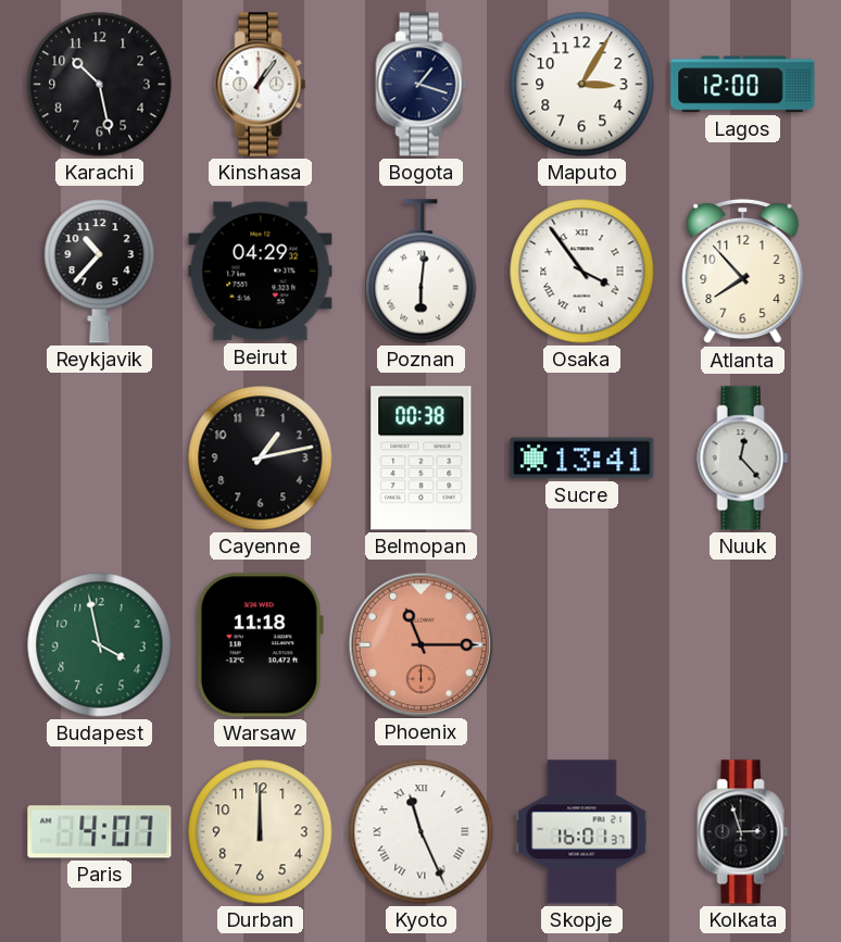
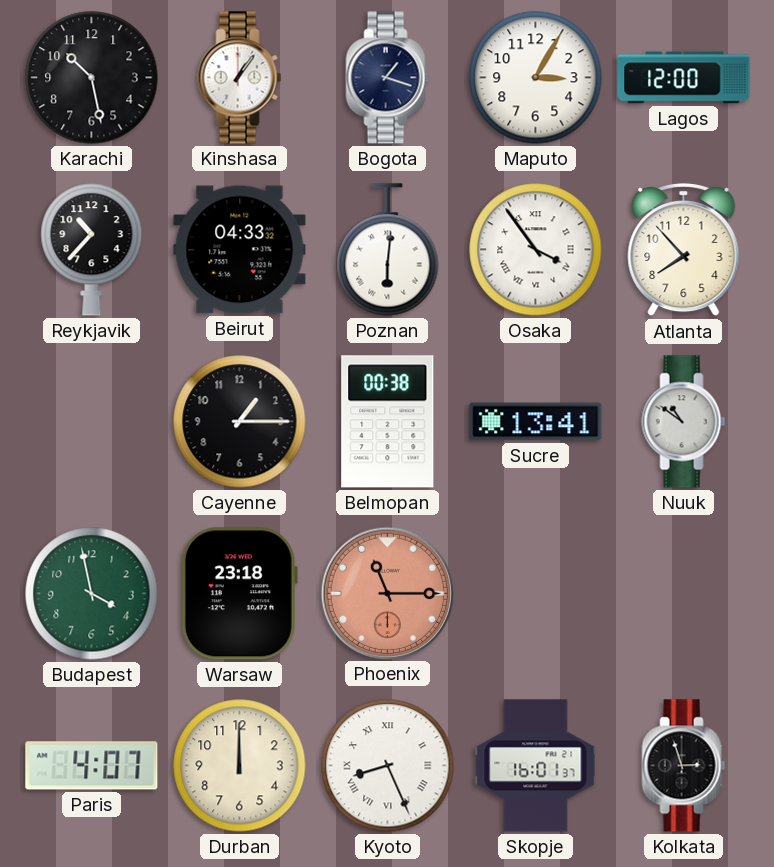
Beirut: 04:29 -> 04:33 (240, 250)
Cayenne: 1:13 -> 1:15 (240, 422)
Nuuk: 12:23 -> 10:51 (684, 422)
Warsaw: 11:18 -> 23:18 (239, 594)
Kyoto: 11:26 -> 8:26 (388, 766)
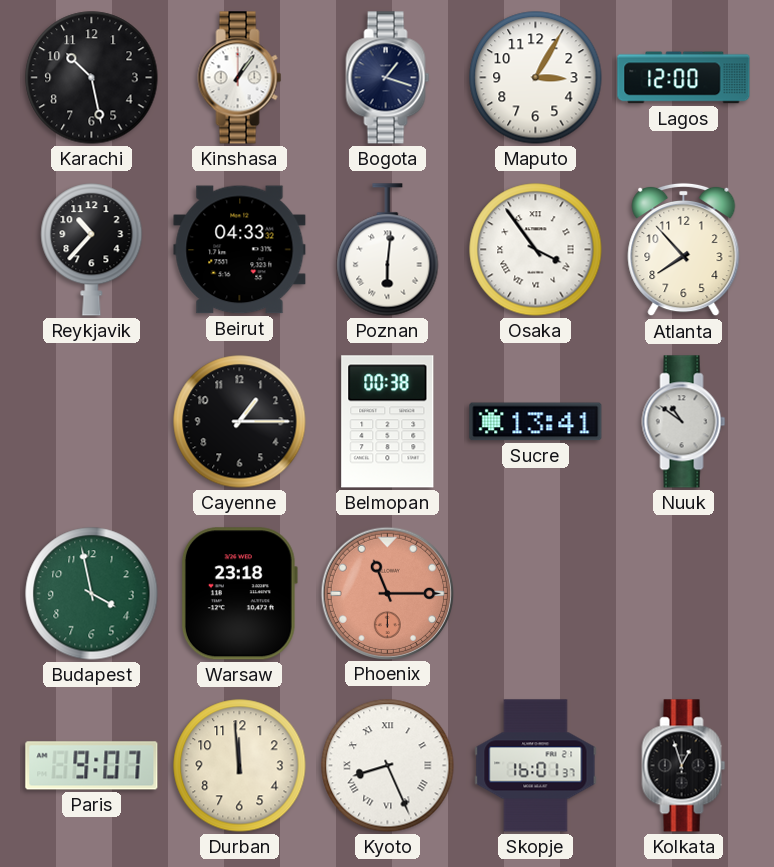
Paris: 4:07 -> 9:07 (92, 766)
Durban: 12:00 -> 11:59 (240, 766)
Kolkata: 2:57 -> 12:57 (684, 766)
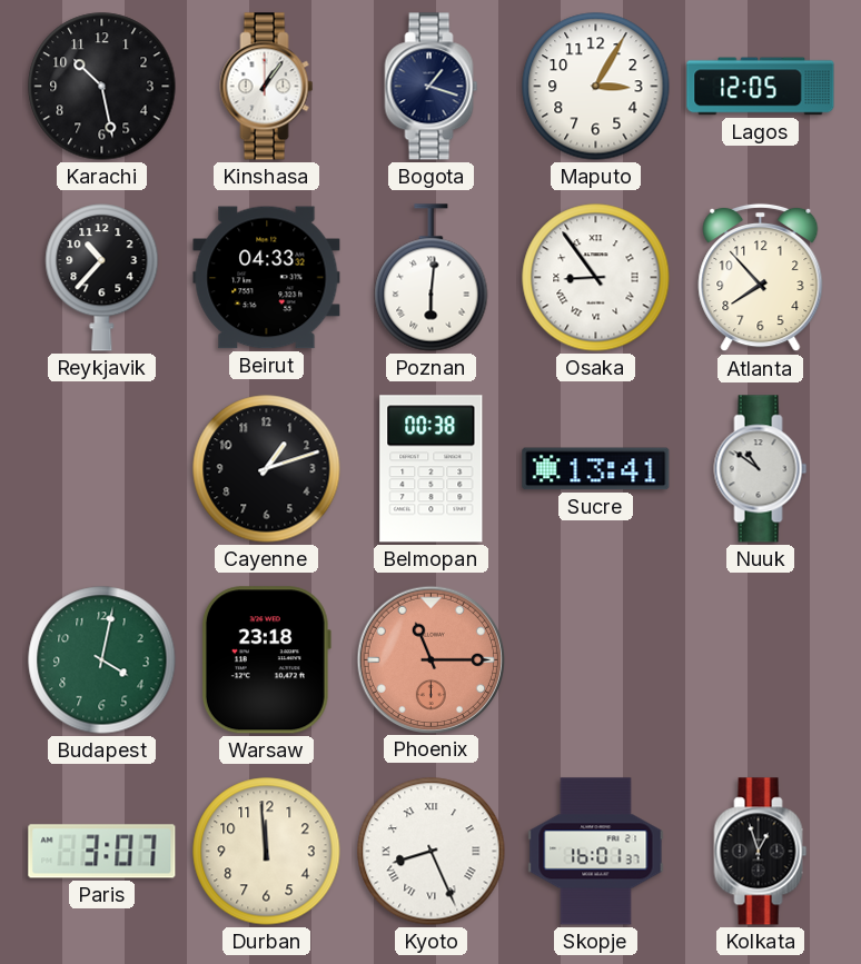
Lagos: 12:00 -> 12:05 (761, 87)
Osaka: 3:54 -> 8:54 (596, 278)
Cayenne: 1:15 -> 1:12 (267, 469)
Budapest: 3:58 -> 4:02 (102, 660)
Paris: 9:07 -> 3:07 (102, 852)
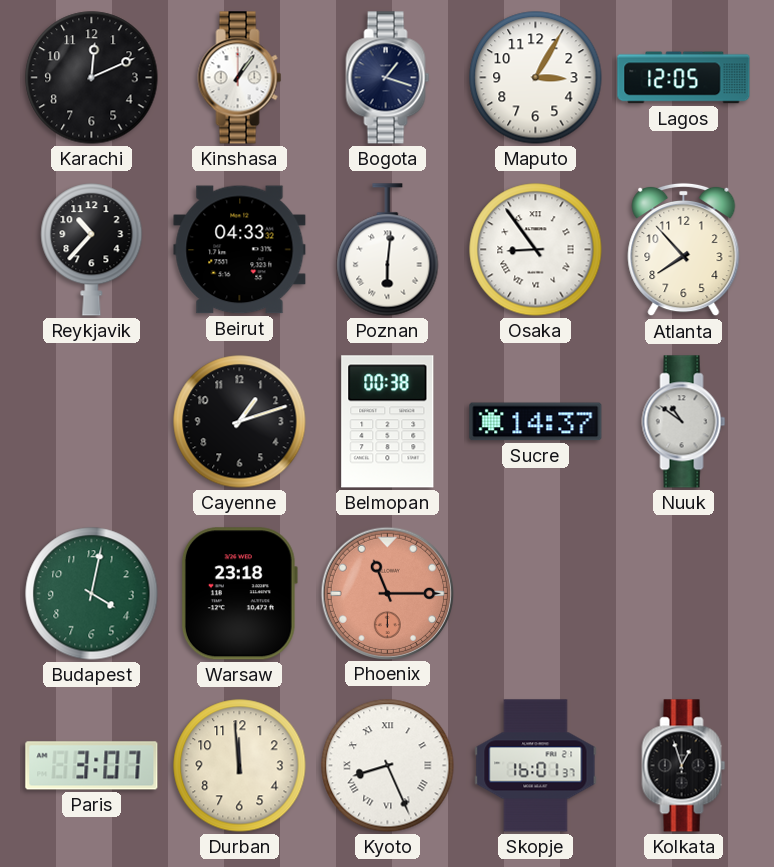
Karachi: 10:28 -> 12:11 (92, 78)
Sucre: 13:41 -> 14:37 (536, 422)
